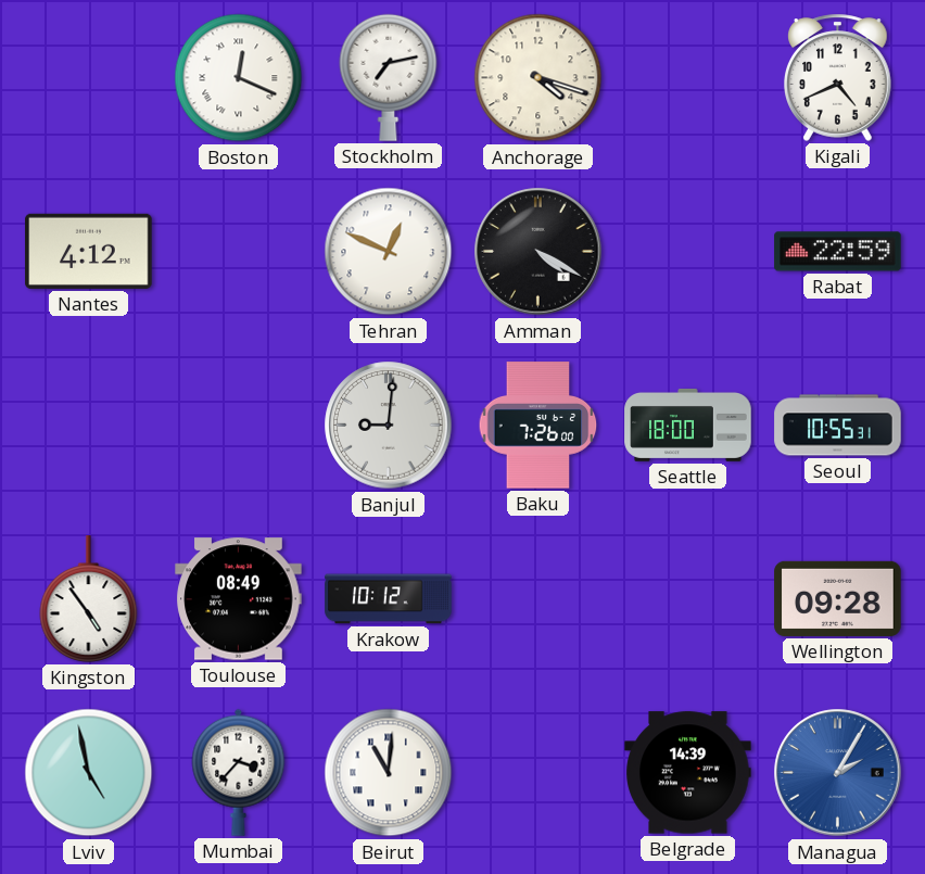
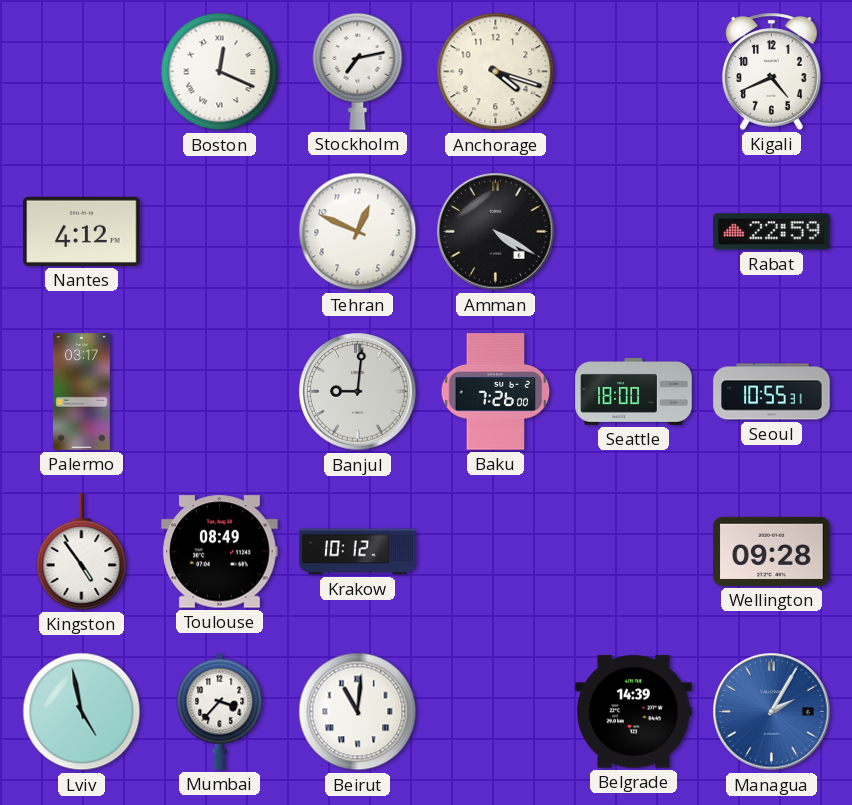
Palermo: none -> 03:17 (82, 392)
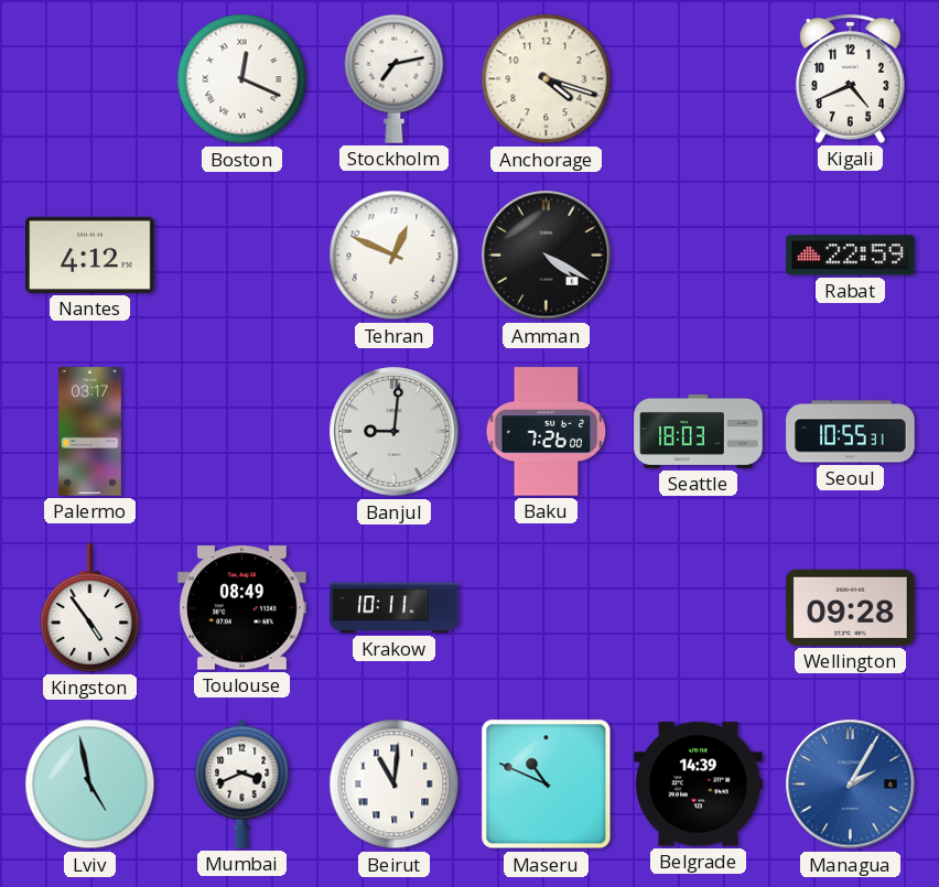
Seattle: 18:00 -> 18:03 (699, 431)
Krakow: 10:12 -> 10:11 (395, 608)
Mumbai: 3:37 -> 3:41 (242, 783)
Maseru: none -> 10:49 (547, 785)
